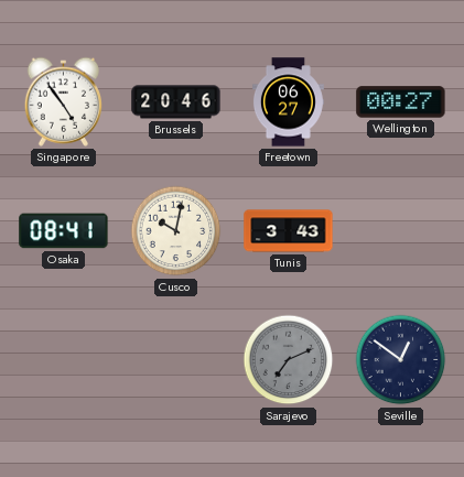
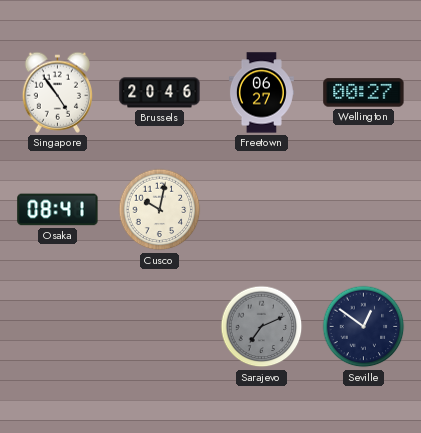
Tunis: 3:43 -> none (289, 231)
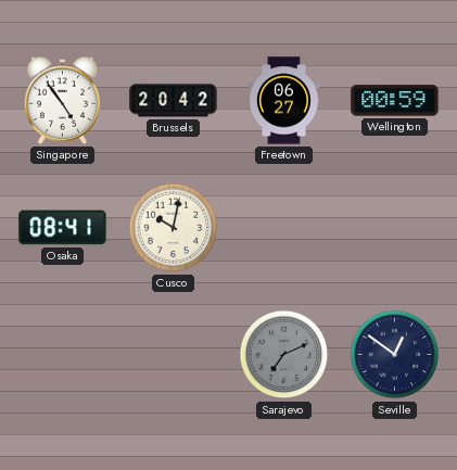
Brussels: 20:46 -> 20:42 (174, 101)
Wellington: 00:27 -> 00:59 (395, 101)
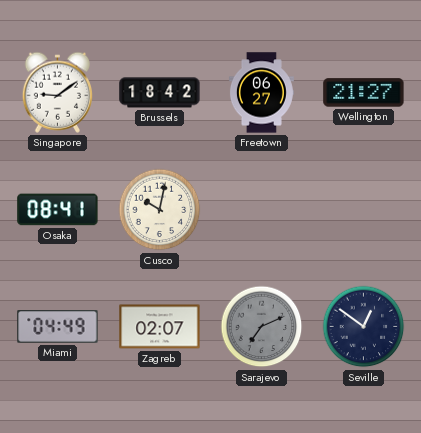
Singapore: 4:54 -> 9:09 (57, 92)
Brussels: 20:42 -> 18:42 (160, 93)
Wellington: 00:59 -> 21:27 (364, 93)
Miami: none -> 04:49 (58, 327)
Zagreb: none -> 02:07 (160, 327)
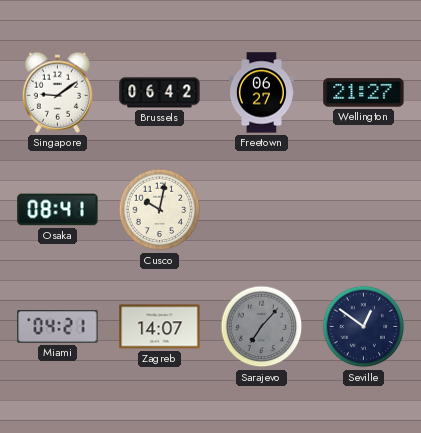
Brussels: 18:42 -> 06:42 (160, 93)
Miami: 04:49 -> 04:21 (58, 327)
Zagreb: 02:07 -> 14:07 (160, 327)
Sarajevo: 7:11 -> 7:07 (262, 327)
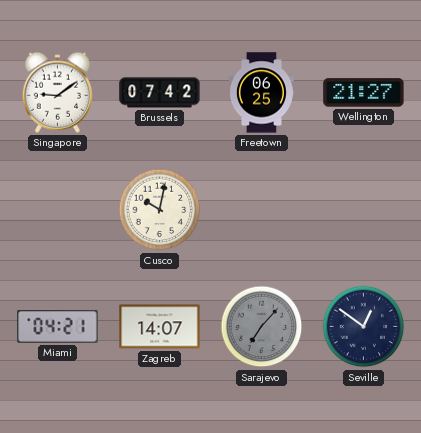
Brussels: 06:42 -> 07:42 (160, 93)
Freetown: 06:27 -> 06:25 (261, 93)
Osaka: 08:41 -> none (58, 210)
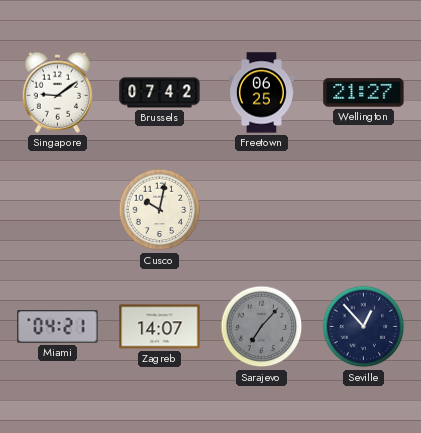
Seville: 12:51 -> 12:53 (364, 327)
